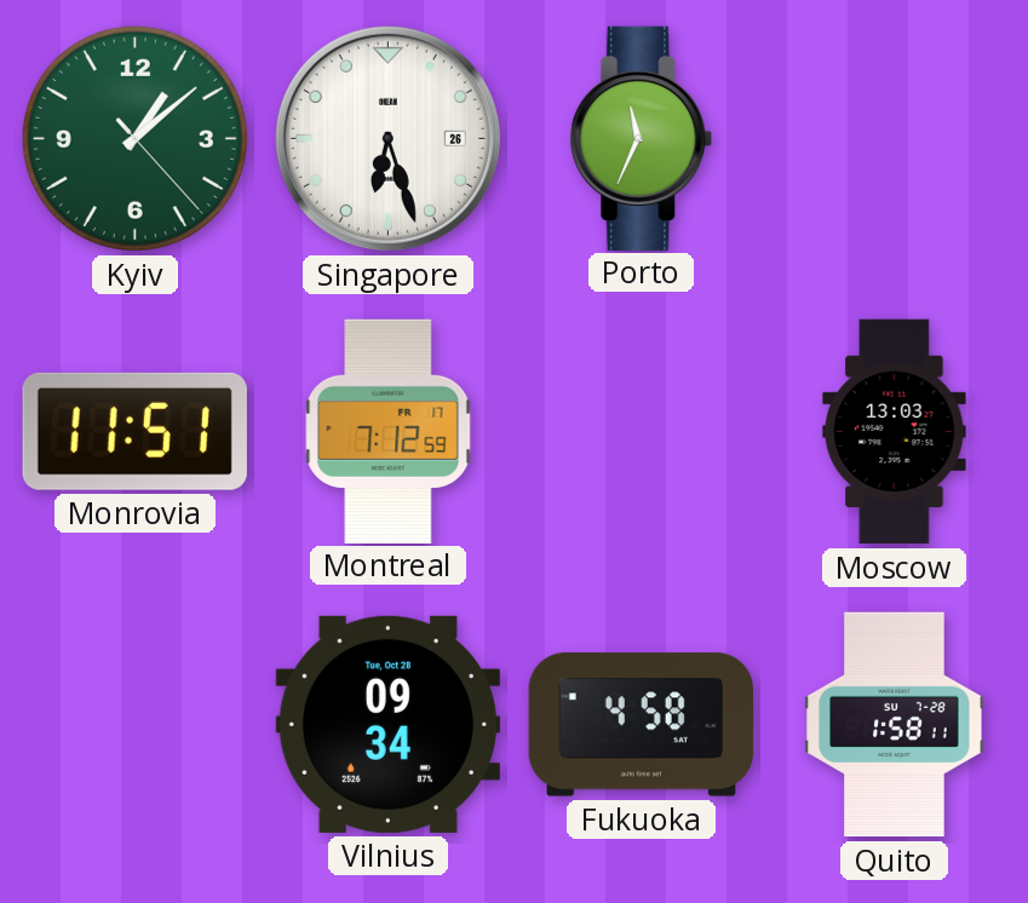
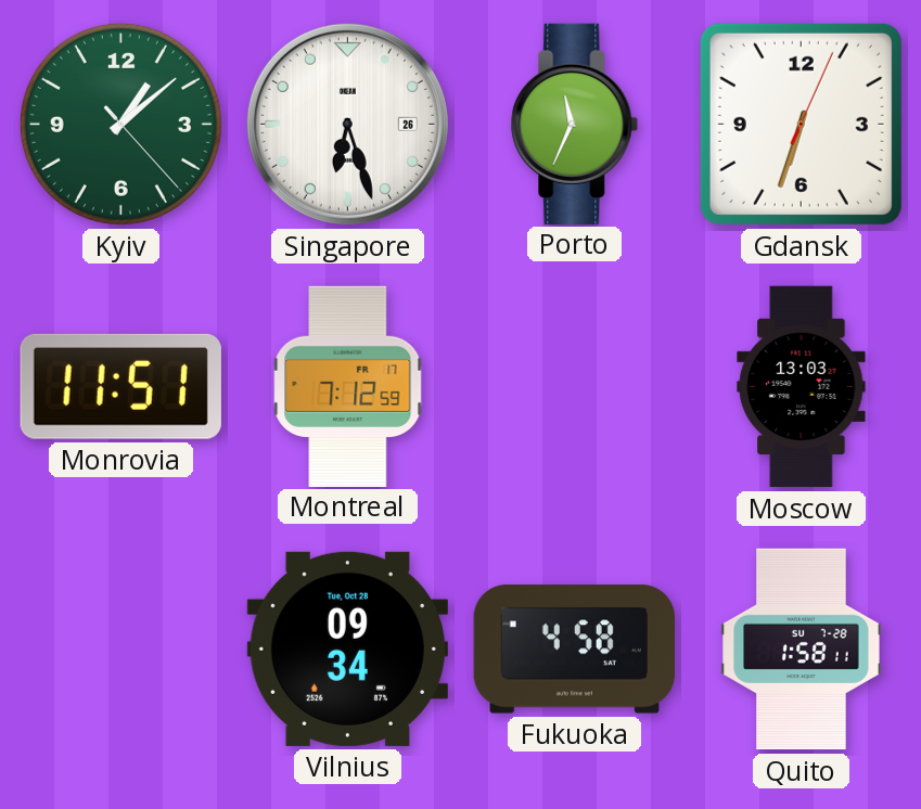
Gdansk: none -> 6:33 (801, 124)
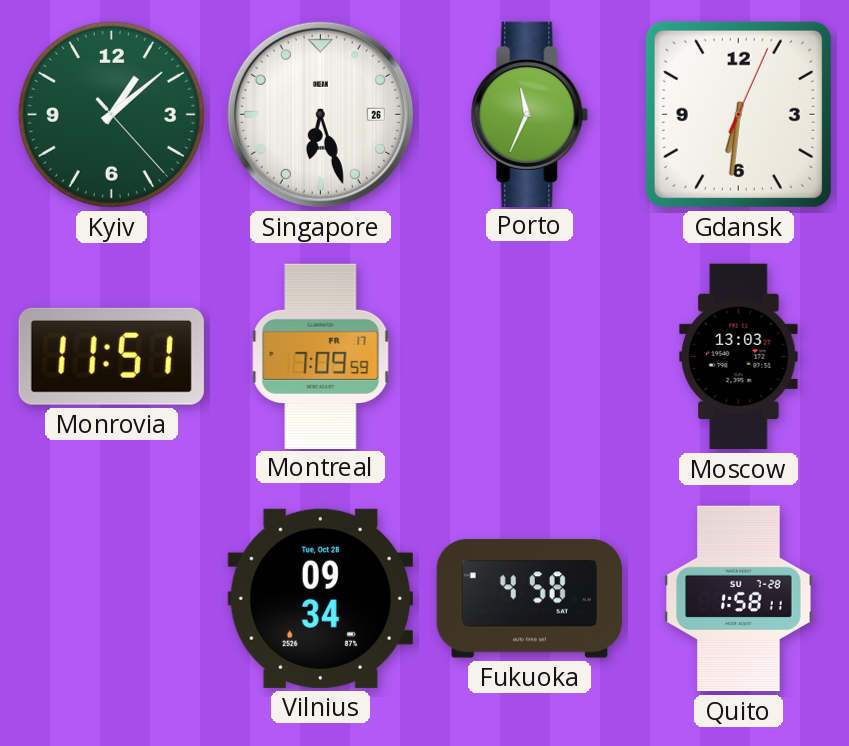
Gdansk: 6:33 -> 6:31 (738, 114)
Montreal: 7:12 -> 7:09 (321, 356)
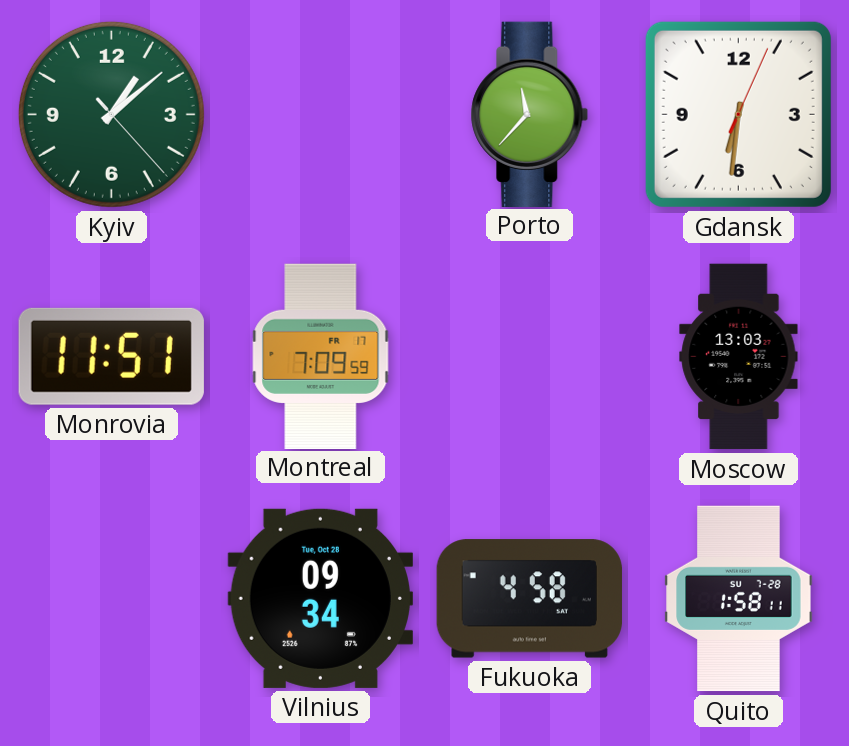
Singapore: 6:27 -> none (320, 114)
Porto: 11:34 -> 11:37 (530, 114)
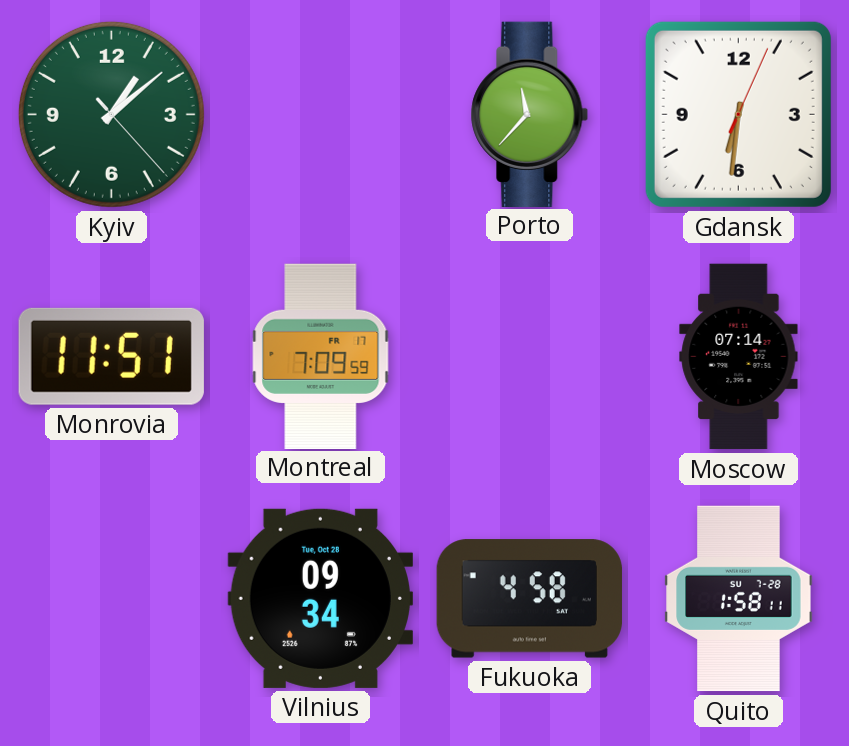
Moscow: 13:03 -> 07:14 (739, 357)
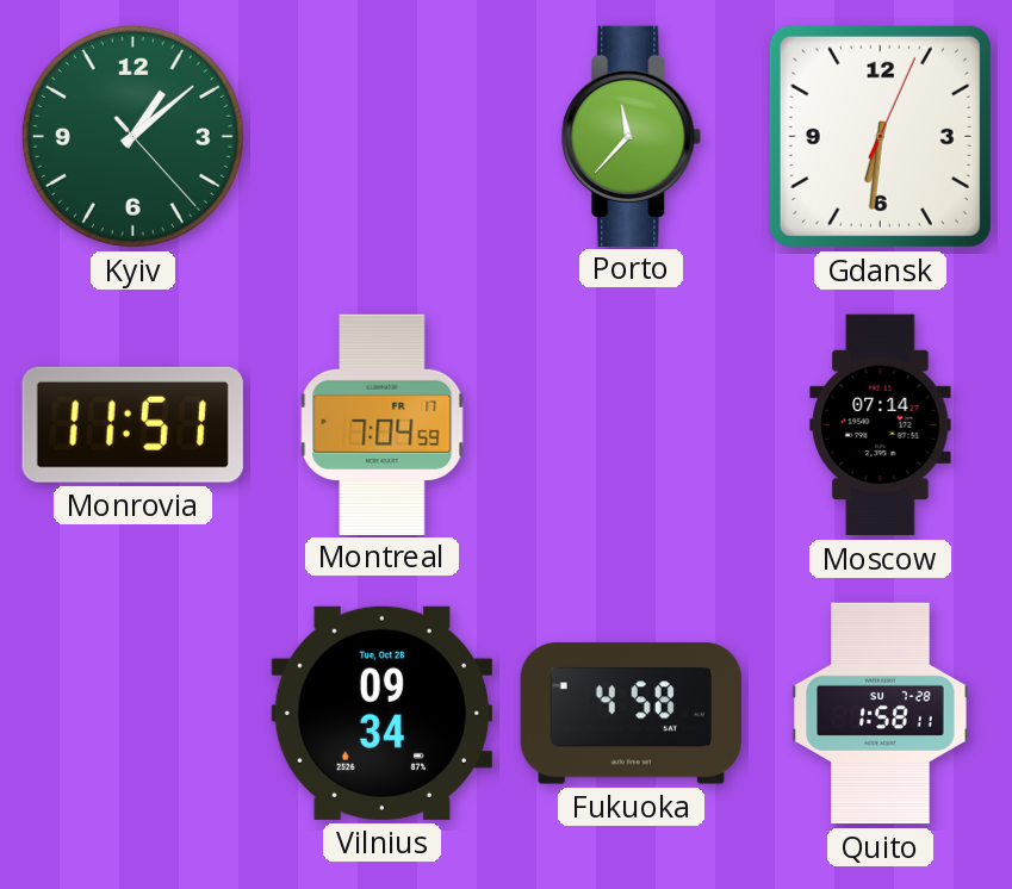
Montreal: 7:09 -> 7:04 (383, 424)
